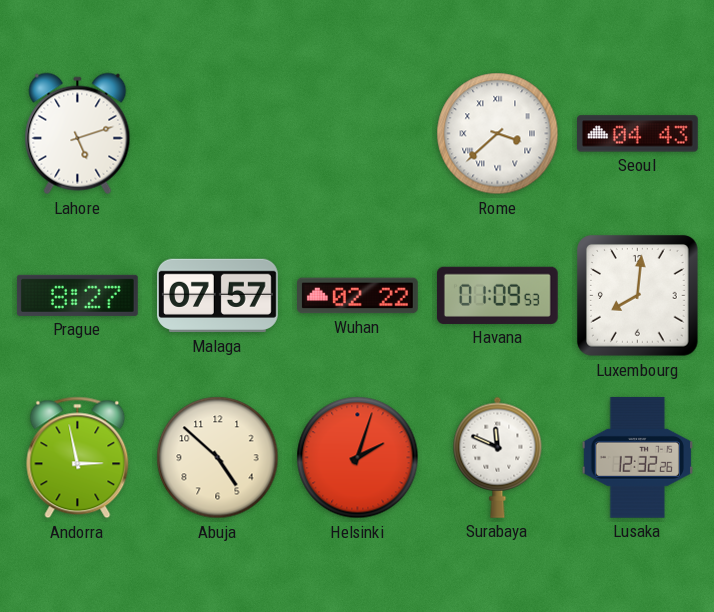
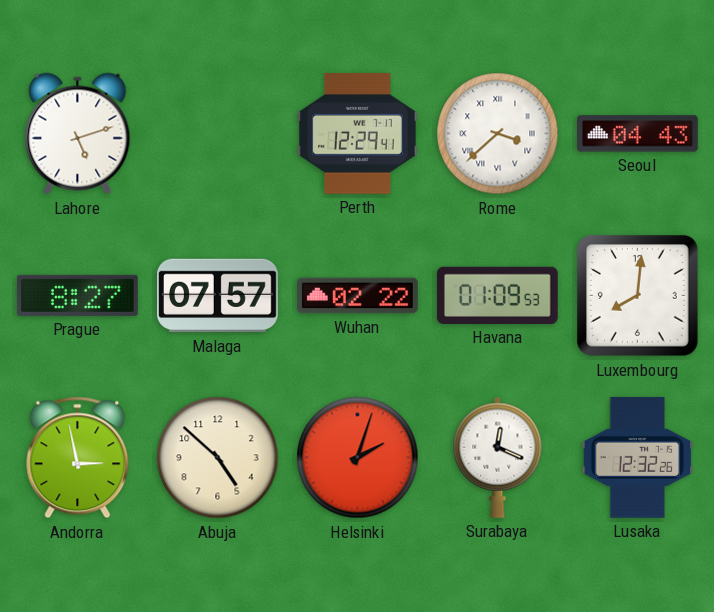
Perth: none -> 12:29 (357, 133)
Surabaya: 11:49 -> 12:19 (498, 457)
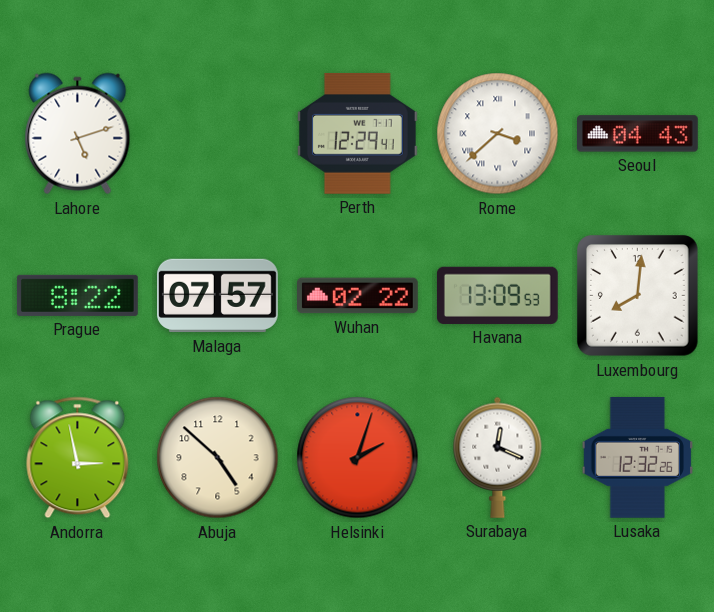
Prague: 8:27 -> 8:22 (77, 295)
Havana: 01:09 -> 13:09 (497, 295)
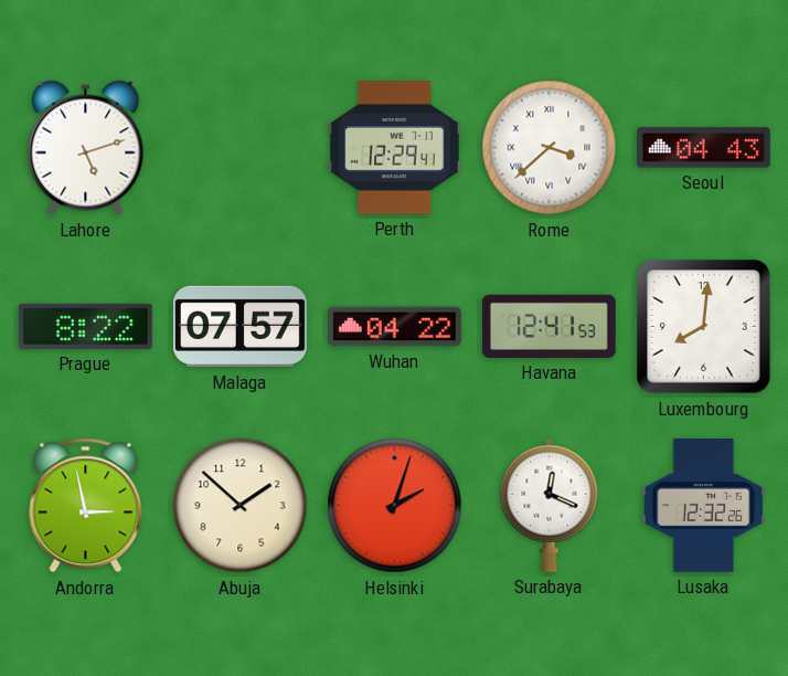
Wuhan: 02:22 -> 04:22 (395, 327)
Havana: 13:09 -> 12:41 (549, 326)
Abuja: 4:52 -> 1:52 (241, 506)
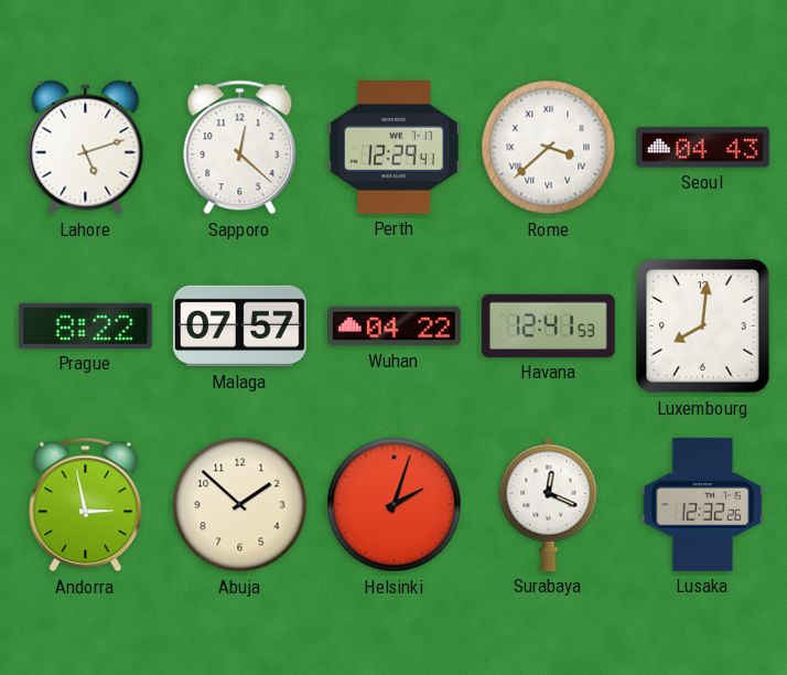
Sapporo: none -> 12:22 (240, 148)
